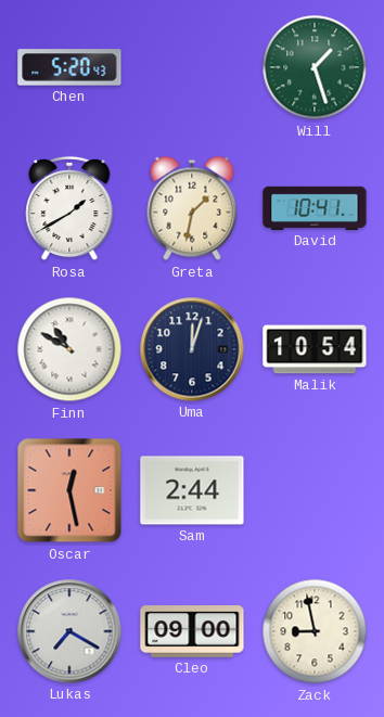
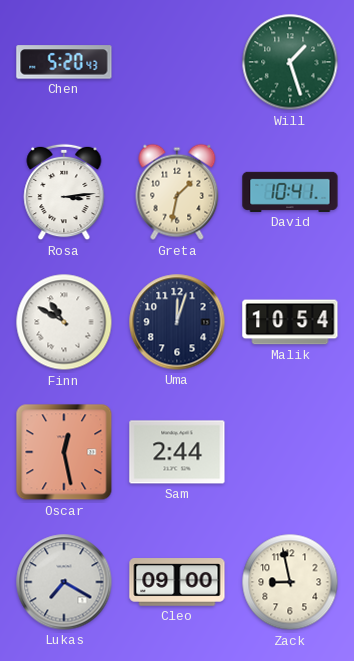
Rosa: 1:40 -> 3:14 (64, 192)
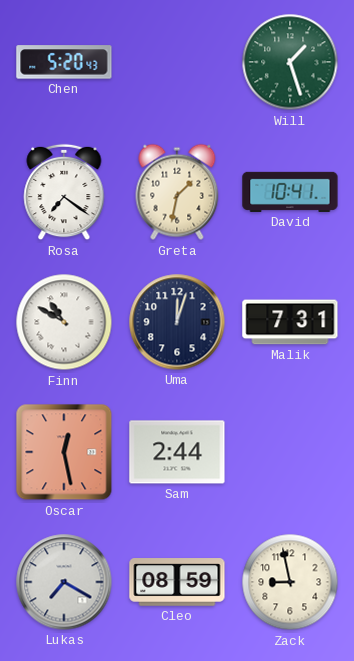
Rosa: 3:14 -> 7:21 (64, 192)
Malik: 10:54 -> 7:31 (290, 322)
Cleo: 09:00 -> 08:59 (177, 582)
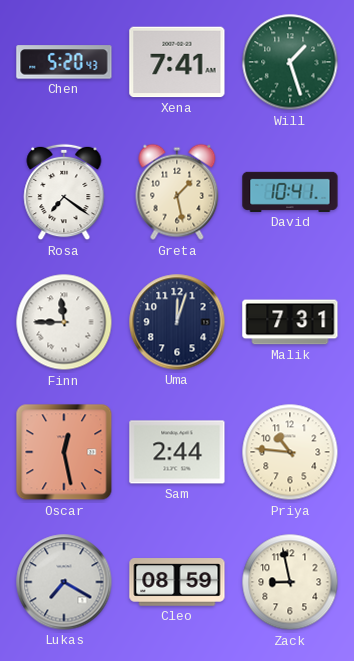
Xena: none -> 7:41 (177, 62)
Greta: 1:32 -> 1:28 (177, 192)
Finn: 10:50 -> 11:45 (64, 322)
Priya: none -> 10:46 (290, 452)
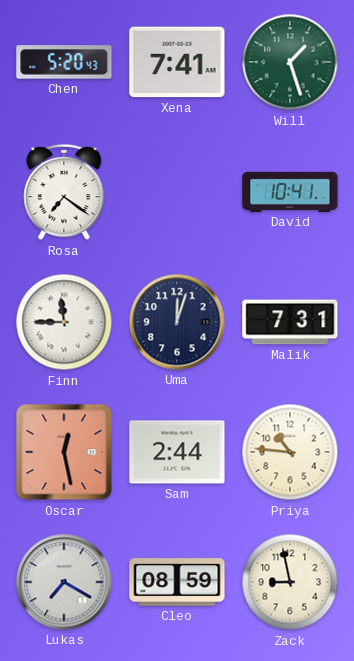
Greta: 1:28 -> none (177, 192)
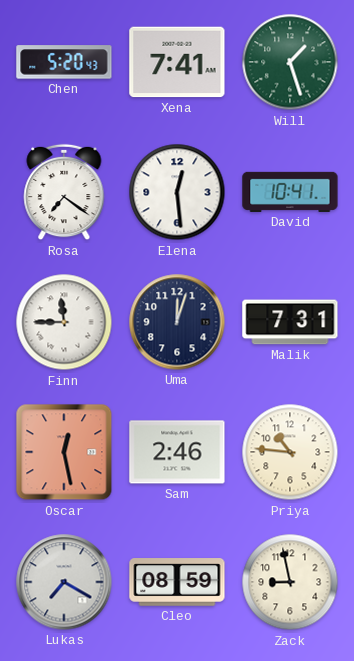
Elena: none -> 12:29 (177, 192)
Sam: 2:44 -> 2:46 (177, 452)
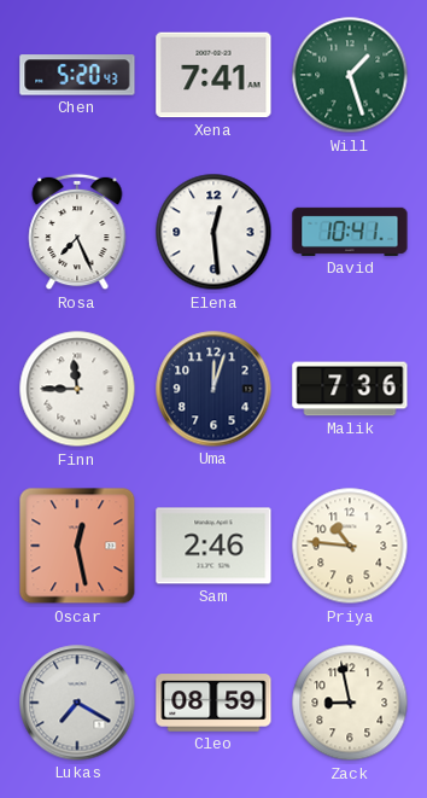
Rosa: 7:21 -> 7:26 (77, 232)
Malik: 7:31 -> 7:36 (350, 389)
